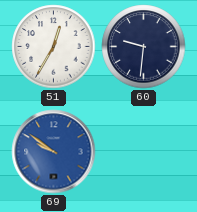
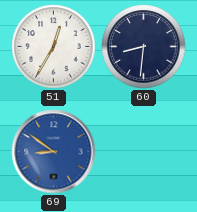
60: 9:31 -> 8:31 (144, 47)
69: 9:51 -> 8:51 (54, 152)
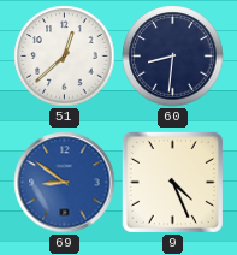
51: 12:35 -> 12:38 (65, 57)
9: none -> 4:26 (172, 182)
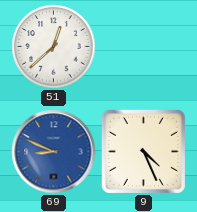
60: 8:31 -> none (173, 57)
69: 8:51 -> 8:49 (54, 152)
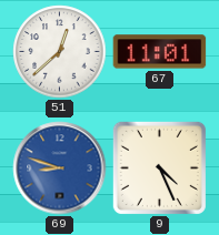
67: none -> 11:01 (160, 52)
69: 8:49 -> 8:48 (60, 168)
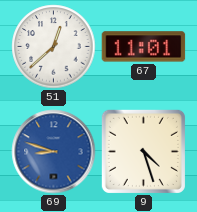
9: 4:26 -> 4:27 (143, 151)
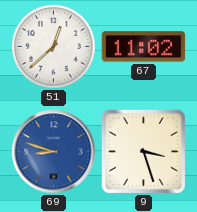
67: 11:01 -> 11:02 (144, 47)
9: 4:27 -> 3:27 (143, 151)
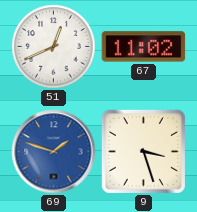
51: 12:38 -> 12:41 (54, 47)
69: 8:48 -> 1:48 (54, 152)
